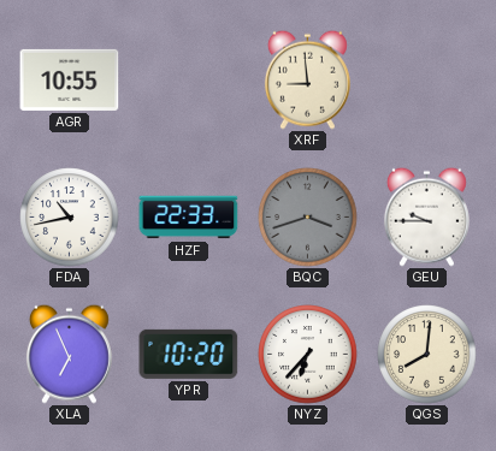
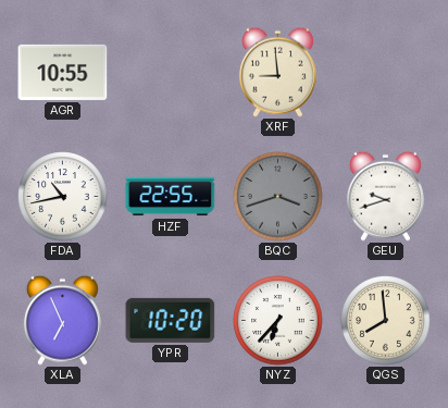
HZF: 22:33 -> 22:55 (171, 197)
GEU: 9:45 -> 9:42 (385, 196)
QGS: 8:01 -> 7:59 (386, 321)
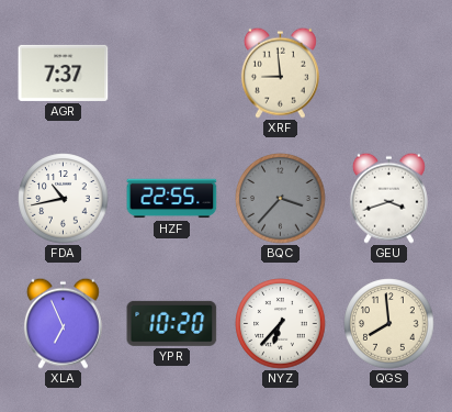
AGR: 10:55 -> 7:37 (64, 73)
BQC: 3:42 -> 3:37 (281, 199)
GEU: 9:42 -> 3:42 (388, 198)
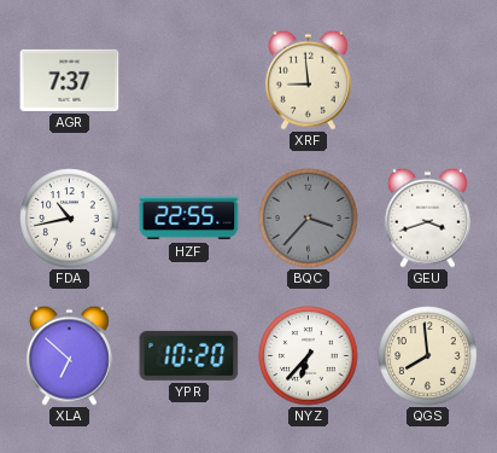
XLA: 6:56 -> 6:52 (69, 355)
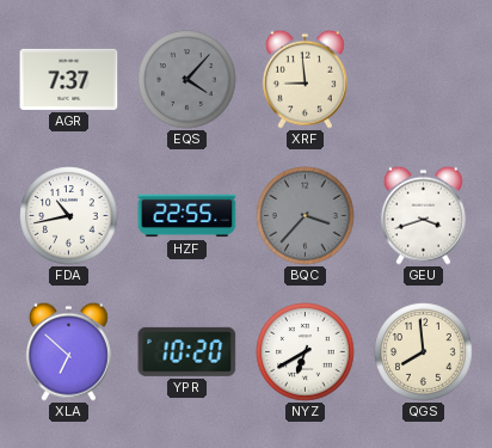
EQS: none -> 4:07 (187, 80)
NYZ: 6:37 -> 6:40 (306, 352)
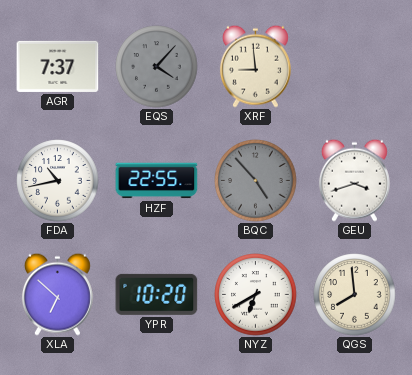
BQC: 3:37 -> 4:53 (256, 181)
